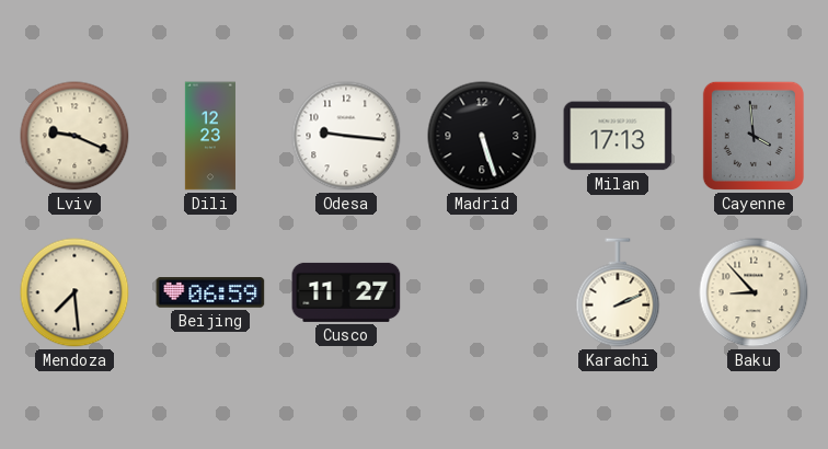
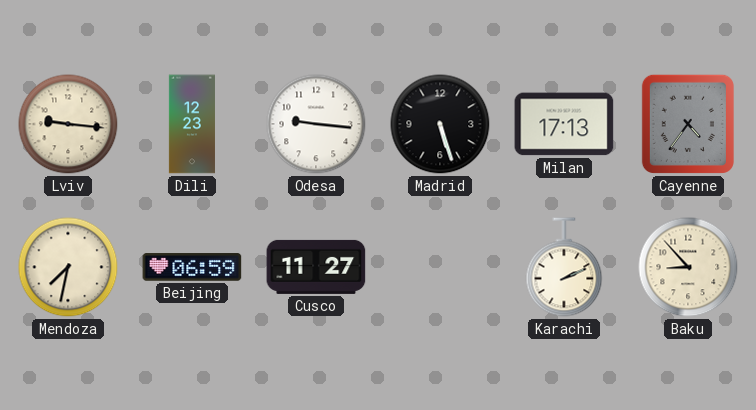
Lviv: 9:19 -> 9:16 (68, 124)
Cayenne: 3:59 -> 4:36 (688, 124)
Mendoza: 7:29 -> 7:32 (68, 267)
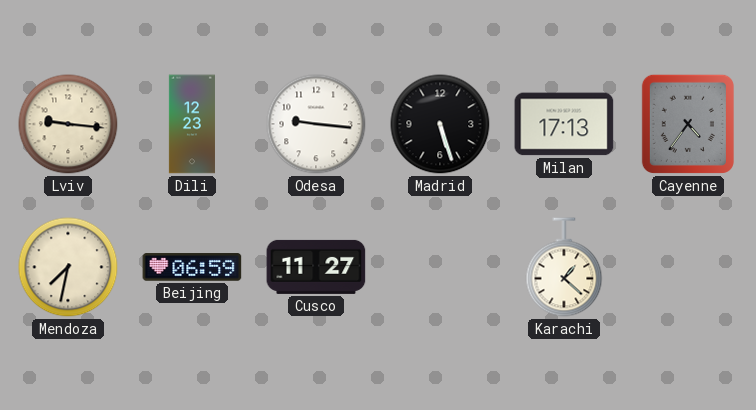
Karachi: 2:11 -> 1:22 (564, 267)
Baku: 8:53 -> none (688, 267)
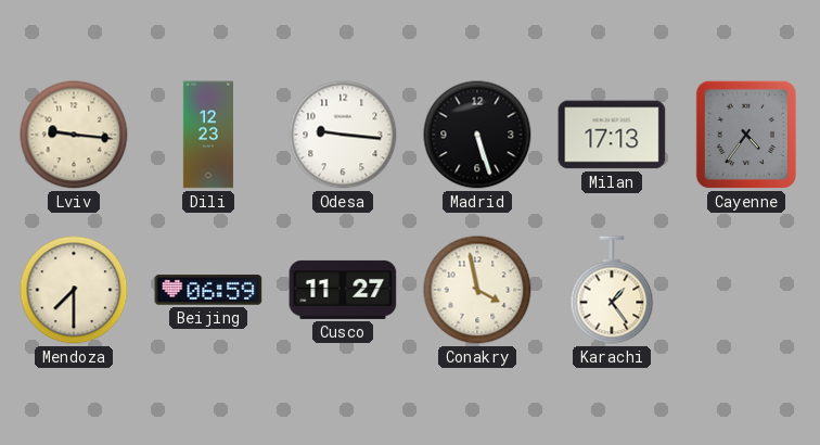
Mendoza: 7:32 -> 7:30 (74, 290)
Conakry: none -> 3:58 (477, 290)
Karachi: 1:22 -> 1:24 (612, 290)
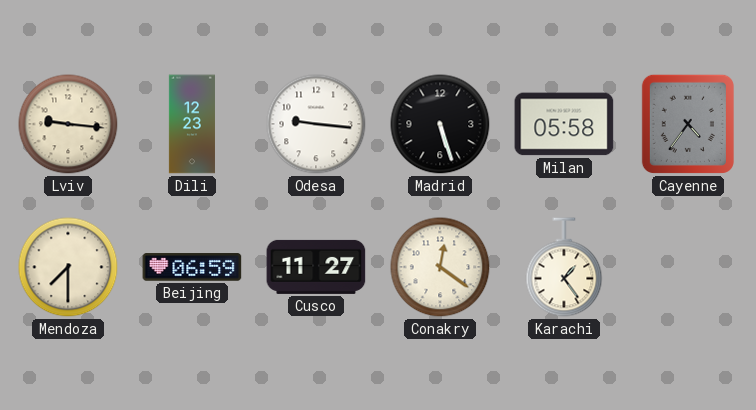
Milan: 17:13 -> 05:58 (564, 124)
Conakry: 3:58 -> 12:21 (440, 267)
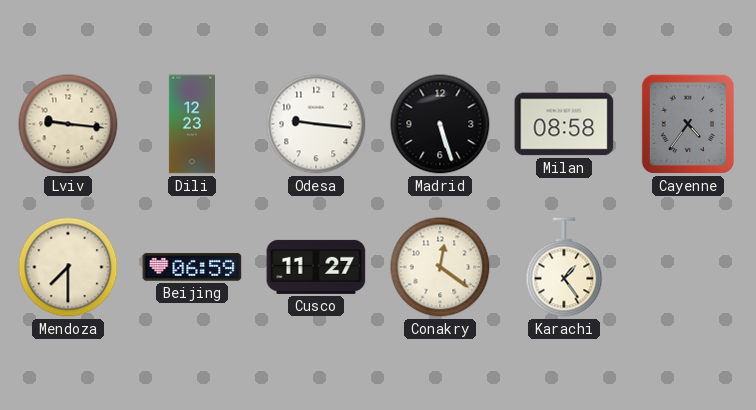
Milan: 05:58 -> 08:58 (564, 124)
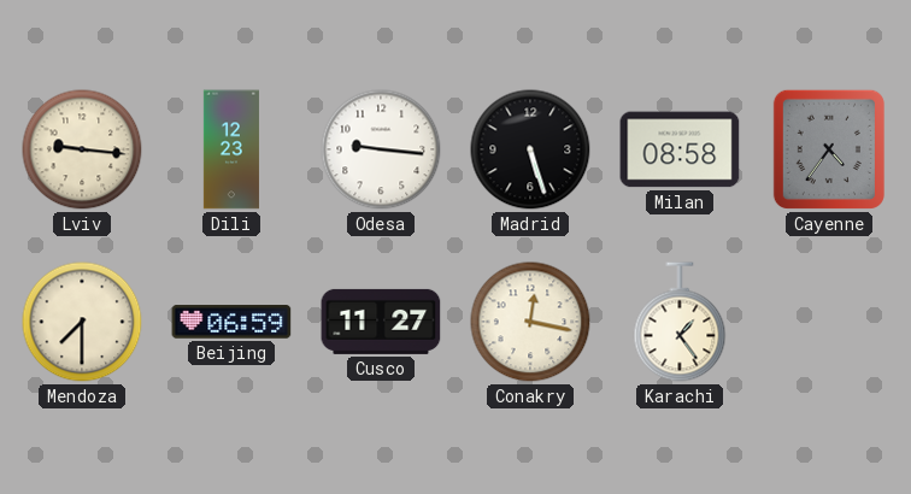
Conakry: 12:21 -> 12:17 (530, 322)
